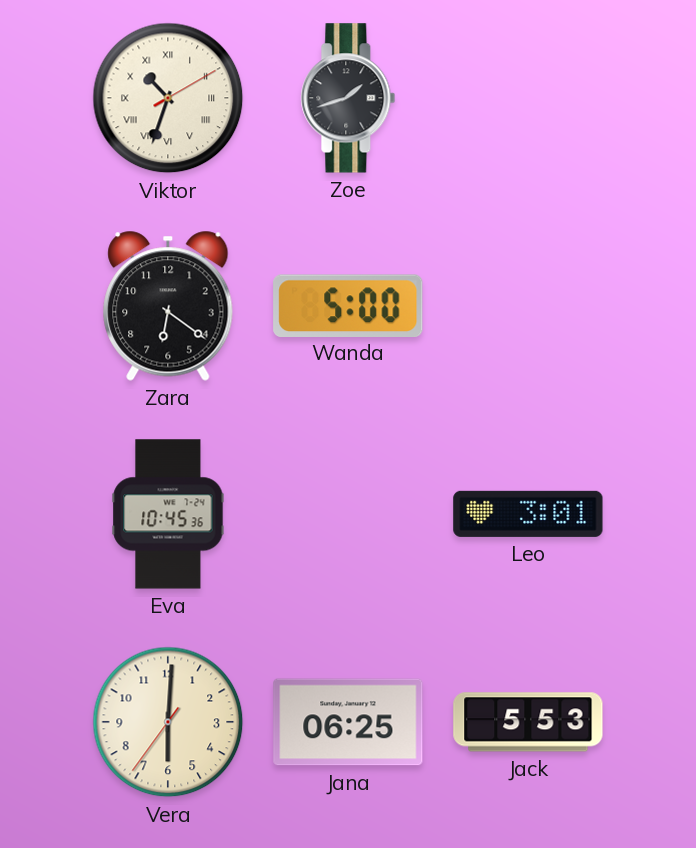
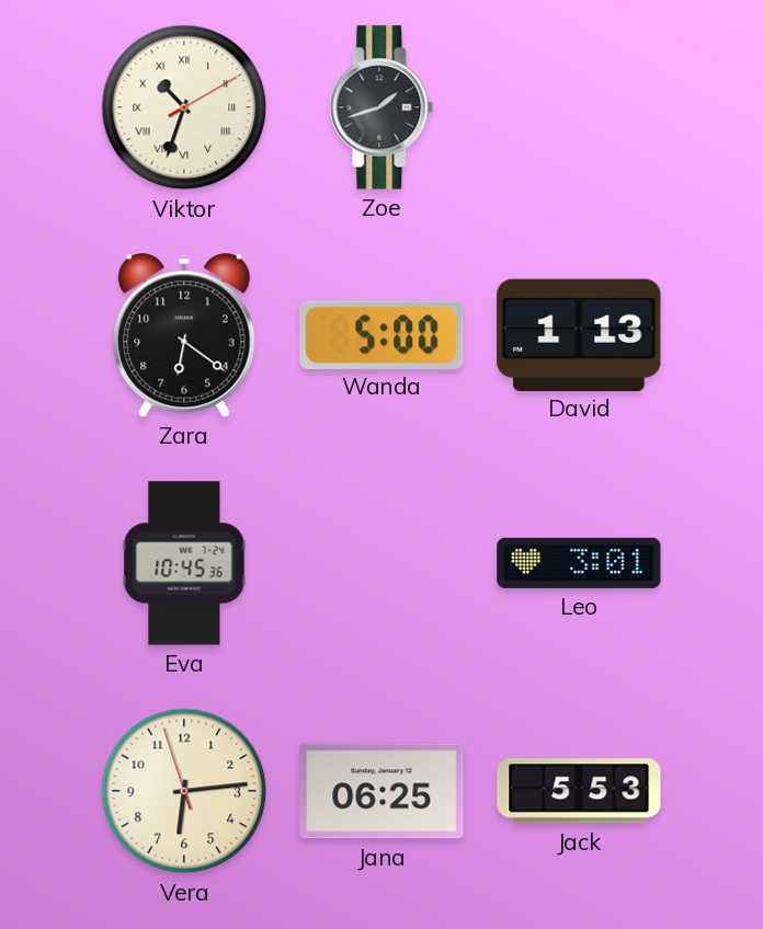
David: none -> 1:13 (579, 334)
Vera: 6:00 -> 6:13 (184, 791)
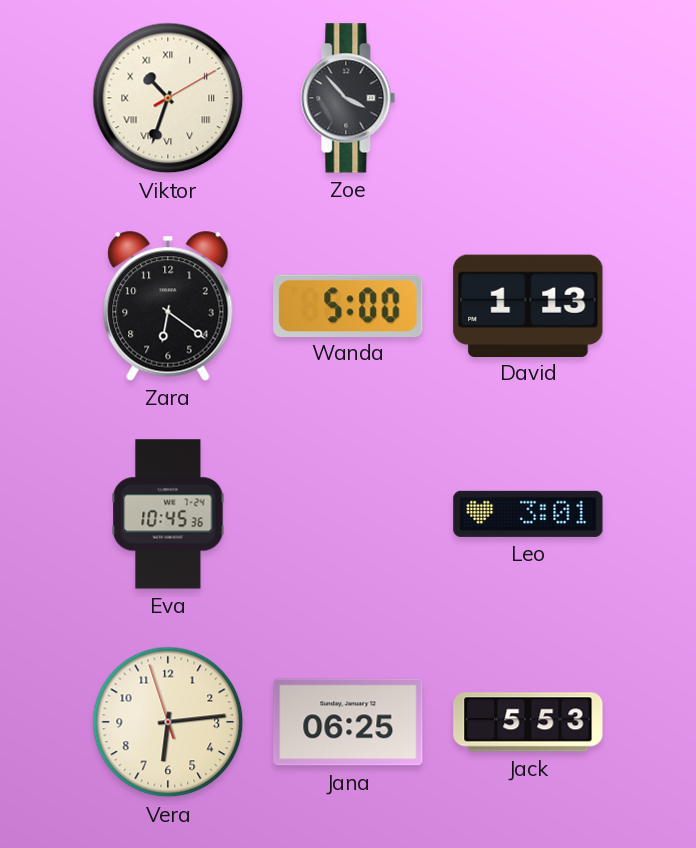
Zoe: 1:42 -> 3:53 (348, 98)
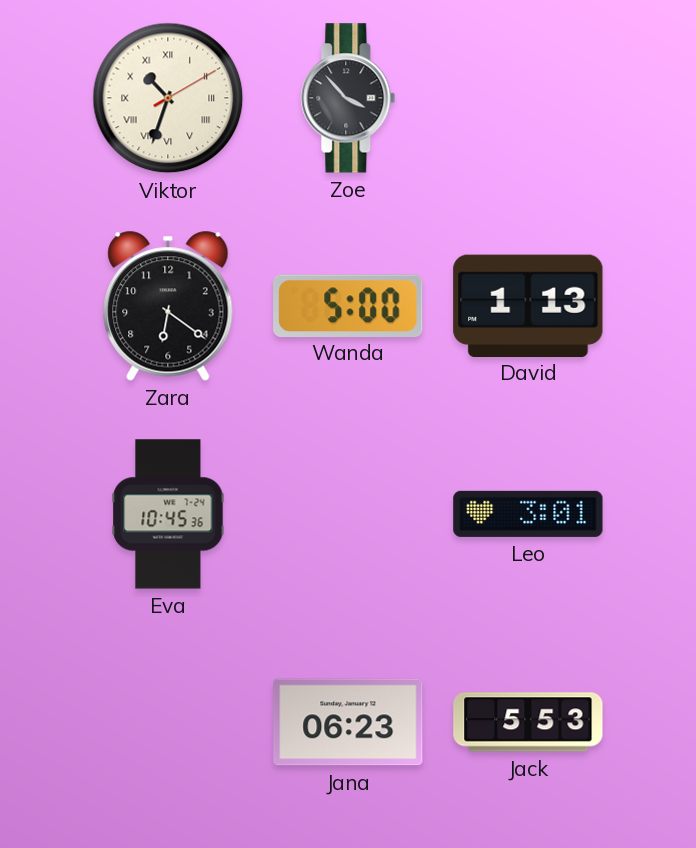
Vera: 6:13 -> none (168, 722)
Jana: 06:25 -> 06:23 (348, 722)
